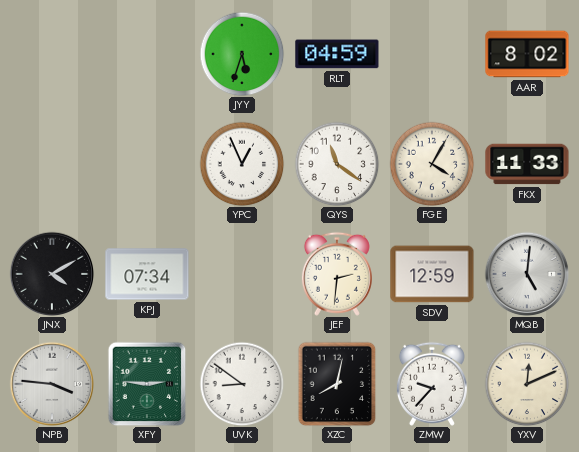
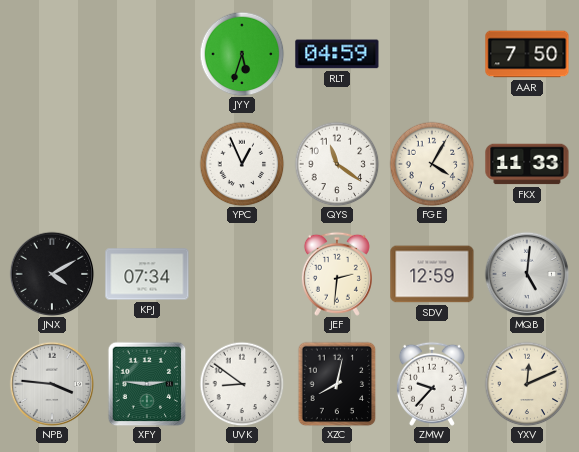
AAR: 8:02 -> 7:50 (527, 54)
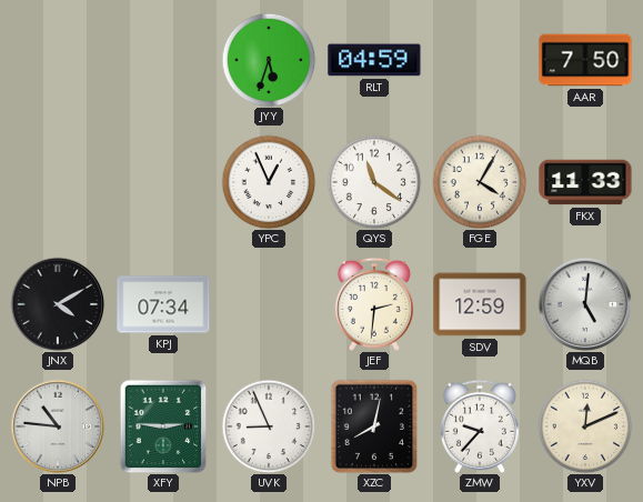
NPB: 3:46 -> 10:46 (58, 426)
UVK: 8:51 -> 8:56 (269, 426)
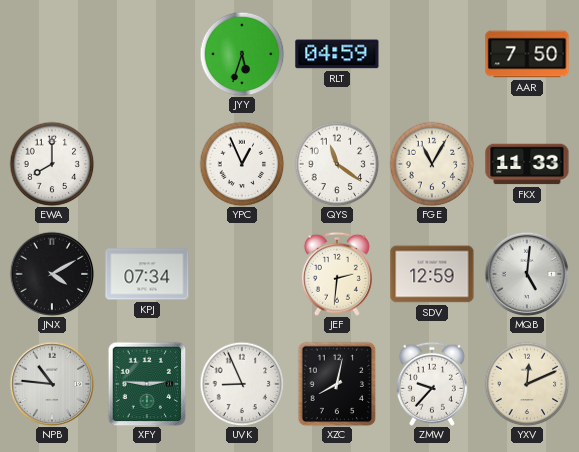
EWA: none -> 8:00 (52, 164)
FGE: 4:05 -> 11:05 (432, 164)
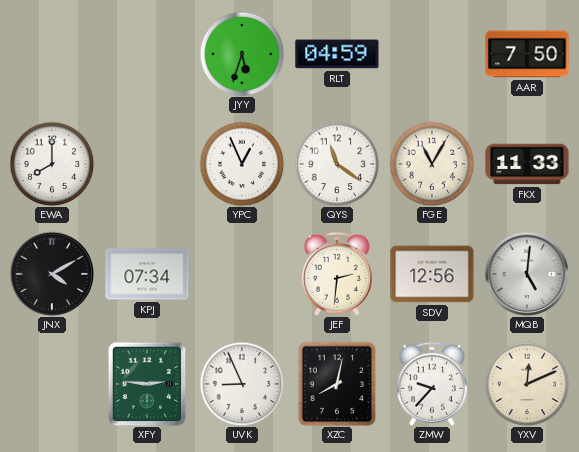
SDV: 12:59 -> 12:56 (432, 274)
NPB: 10:46 -> none (52, 384)
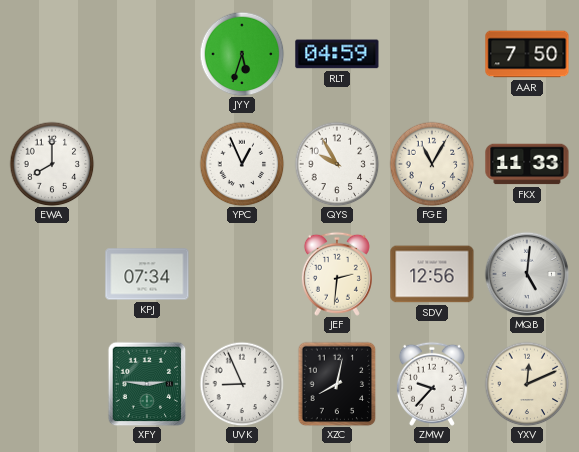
QYS: 11:21 -> 9:55 (337, 164)
JNX: 4:10 -> none (52, 274)
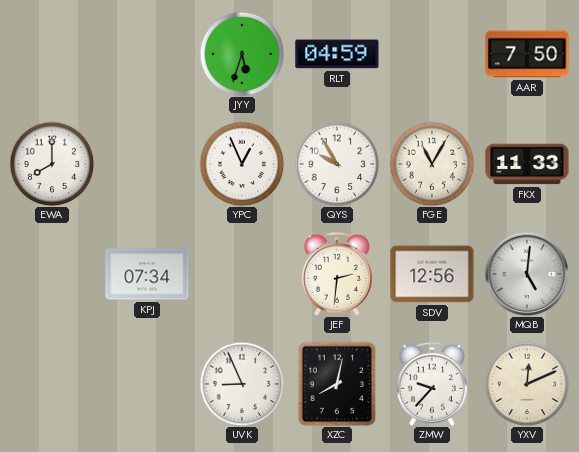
XFY: 2:46 -> none (147, 384)
